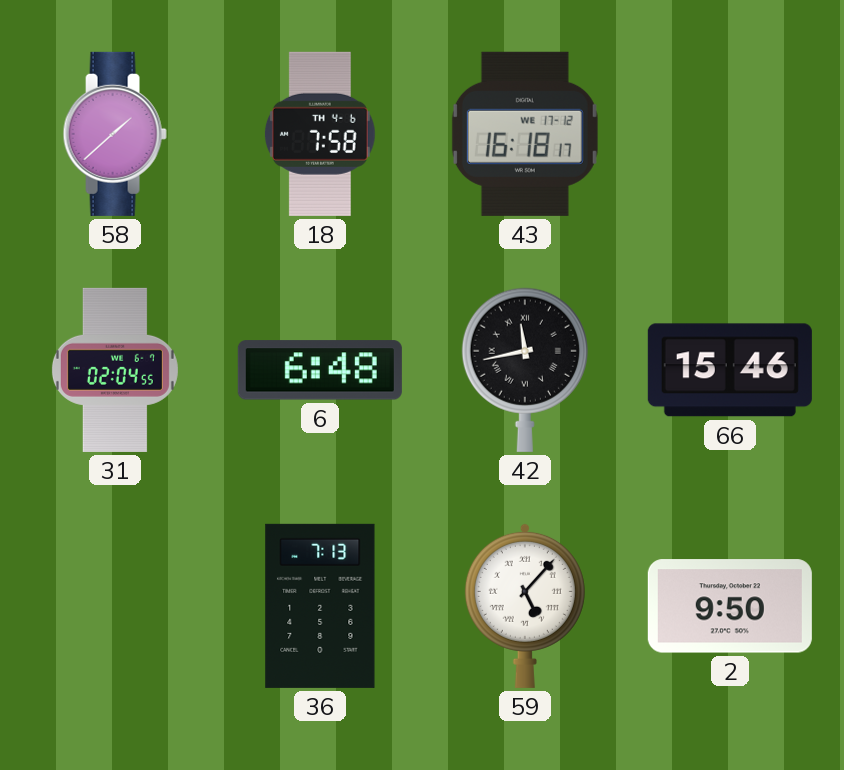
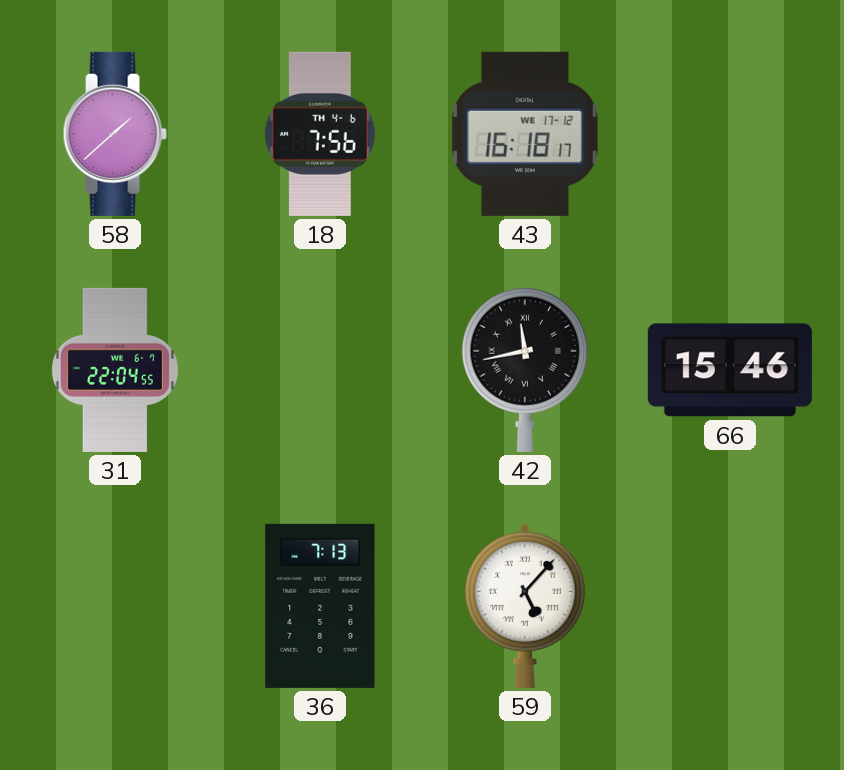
18: 7:58 -> 7:56 (320, 134)
31: 02:04 -> 22:04 (115, 370)
6: 6:48 -> none (320, 370)
2: 9:50 -> none (730, 606)
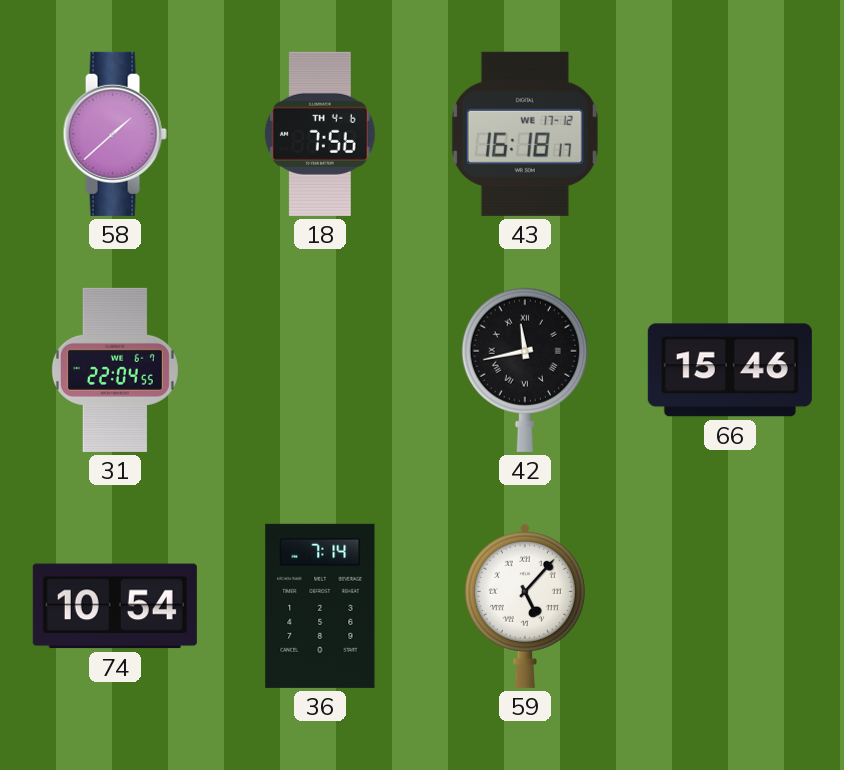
74: none -> 10:54 (115, 606)
36: 7:13 -> 7:14 (320, 606)
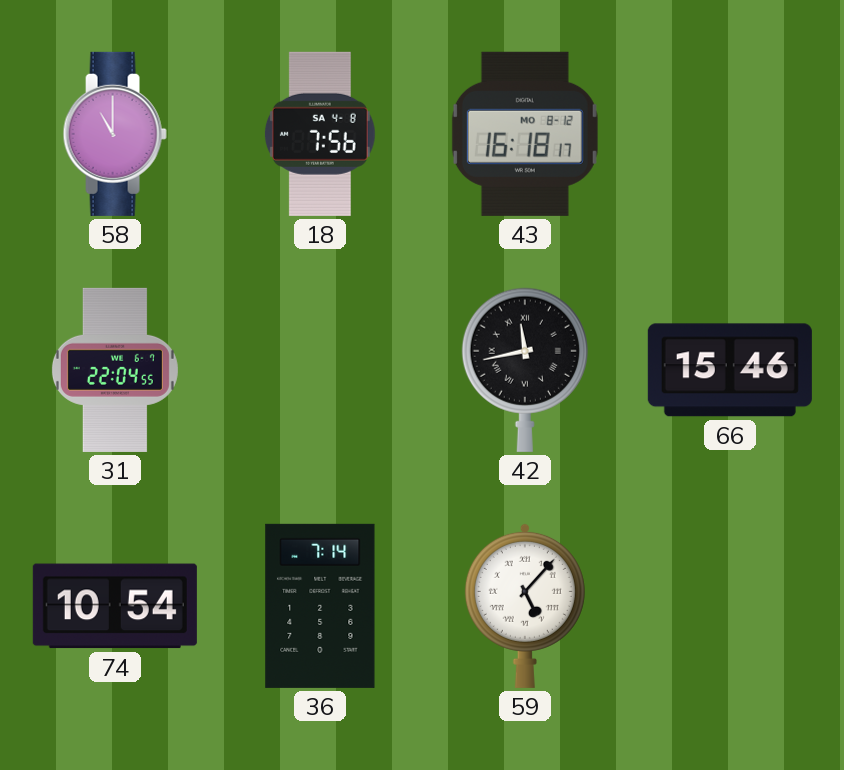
58: 1:38 -> 11:00 (115, 134)
18 date: TH 4-6 -> SA 4-8 (320, 134)
43 date: WE 17-12 -> MO 8-12 (525, 134)
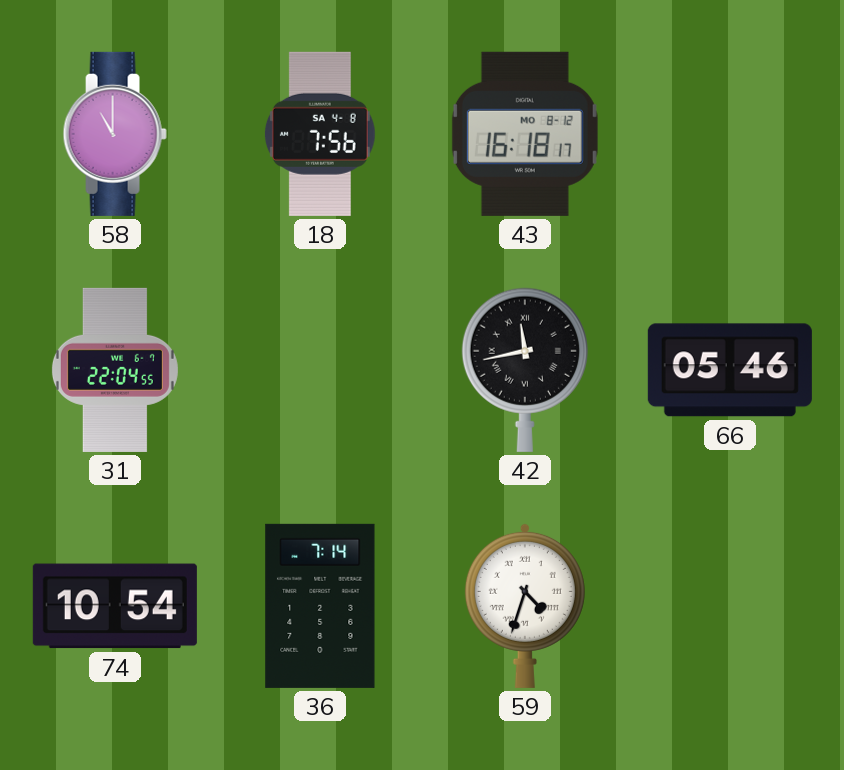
66: 15:46 -> 05:46 (730, 370)
59: 5:07 -> 4:33 (525, 605)
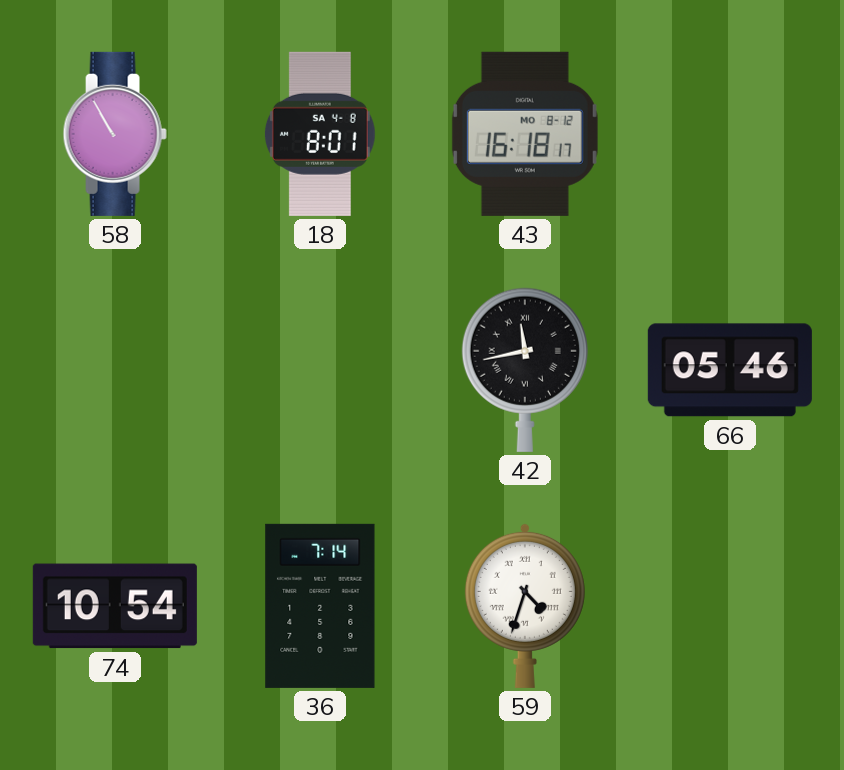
58: 11:00 -> 10:55 (115, 134)
18: 7:56 -> 8:01 (320, 134)
31: 22:04 -> none (115, 370)
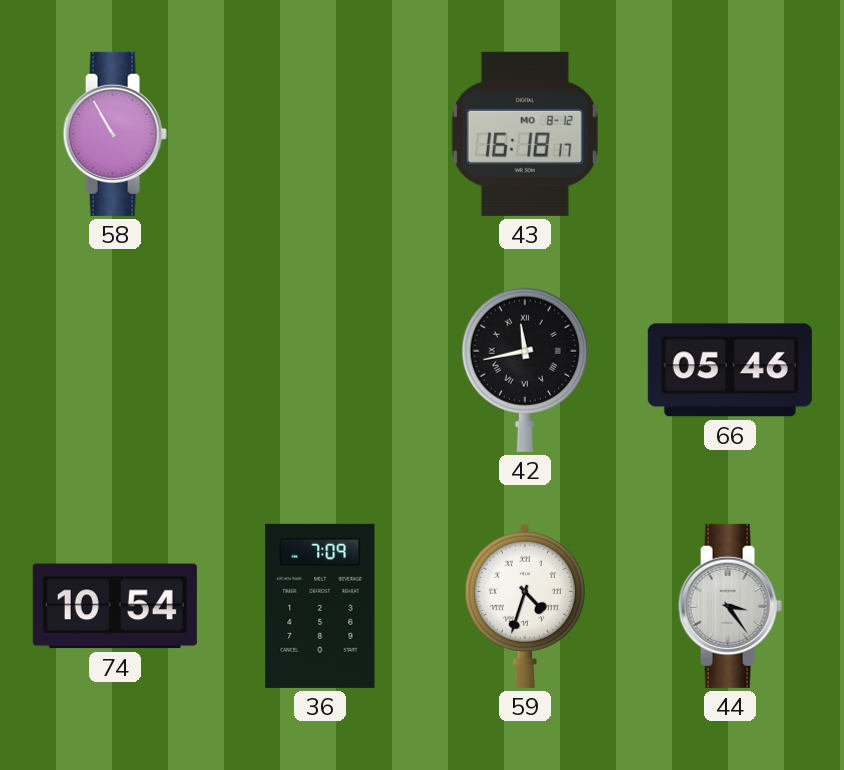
18: 8:01 -> none (320, 134)
36: 7:14 -> 7:09 (320, 606)
44: none -> 3:24 (730, 606)
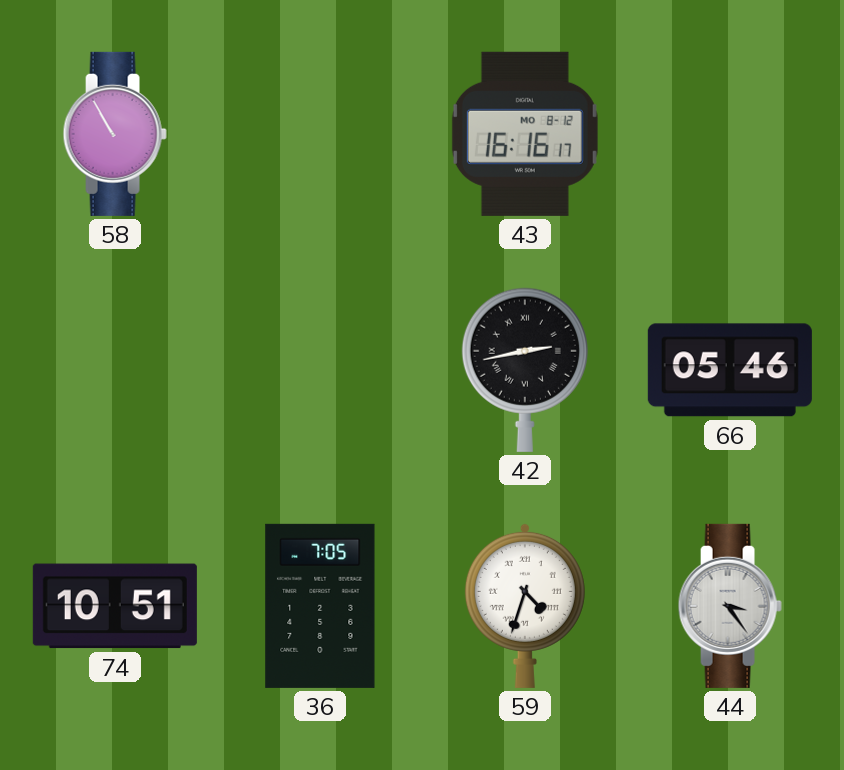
43: 16:18 -> 16:16 (525, 134)
42: 11:43 -> 2:43 (525, 370)
74: 10:54 -> 10:51 (115, 606)
36: 7:09 -> 7:05 (320, 606)
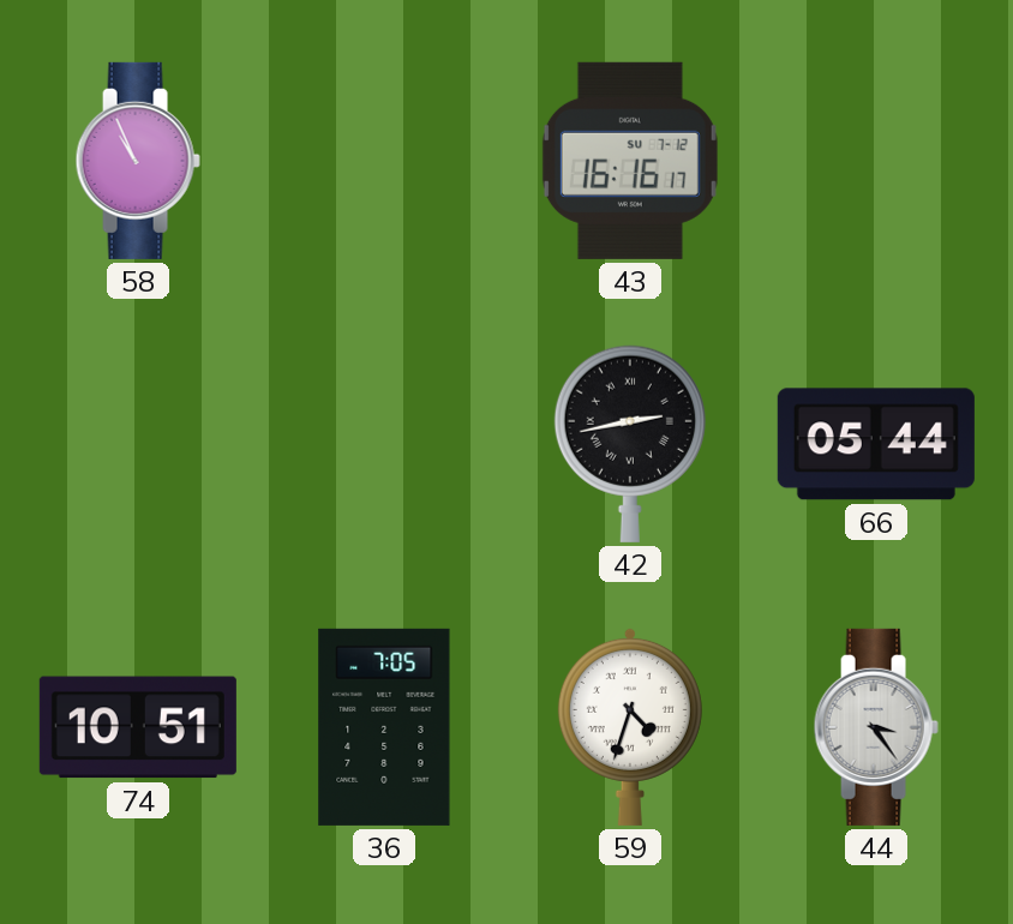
58: 10:55 -> 10:56 (138, 161)
43 date: MO 8-12 -> SU 7-12 (630, 161)
66: 05:46 -> 05:44 (876, 444)
